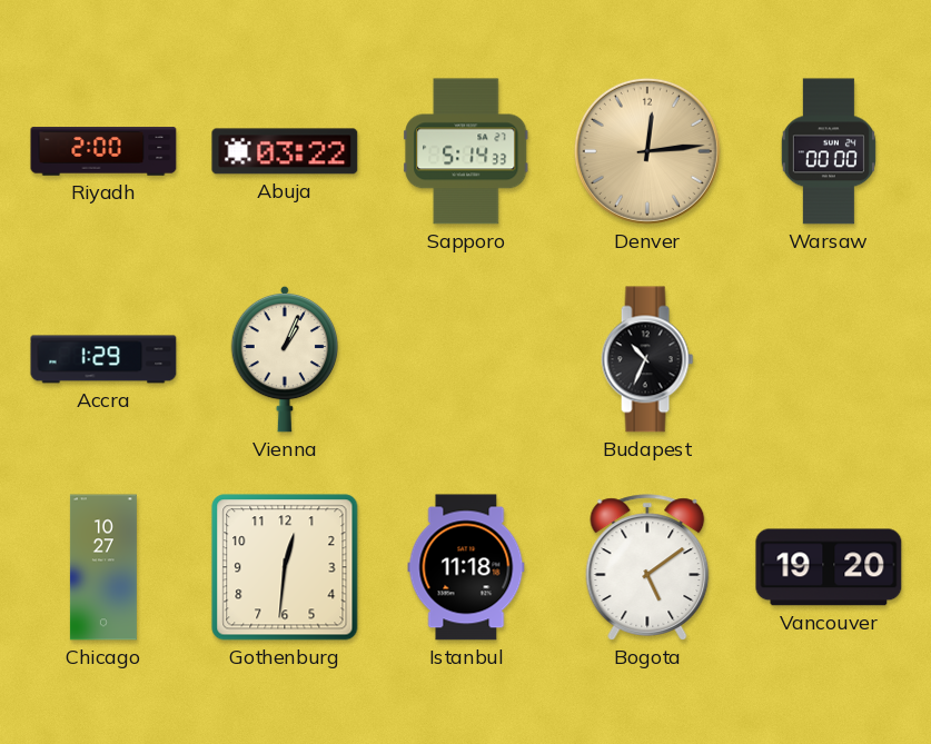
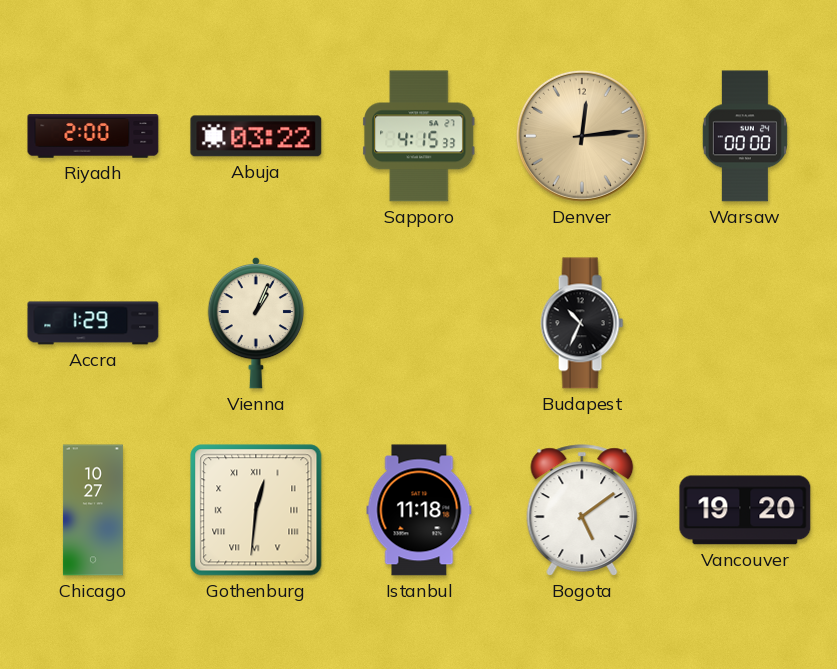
Sapporo: 5:14 -> 4:15 (419, 136)
Gothenburg numerals: Arabic -> Roman (256, 510)
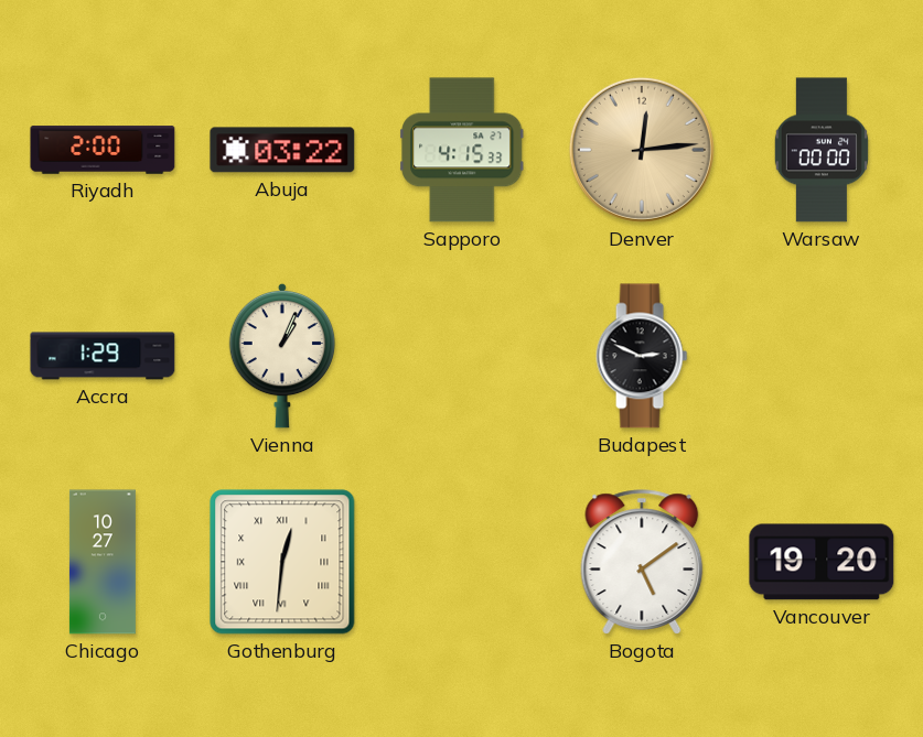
Budapest: 10:34 -> 2:49 (642, 356)
Istanbul: 11:18 -> none (419, 510)
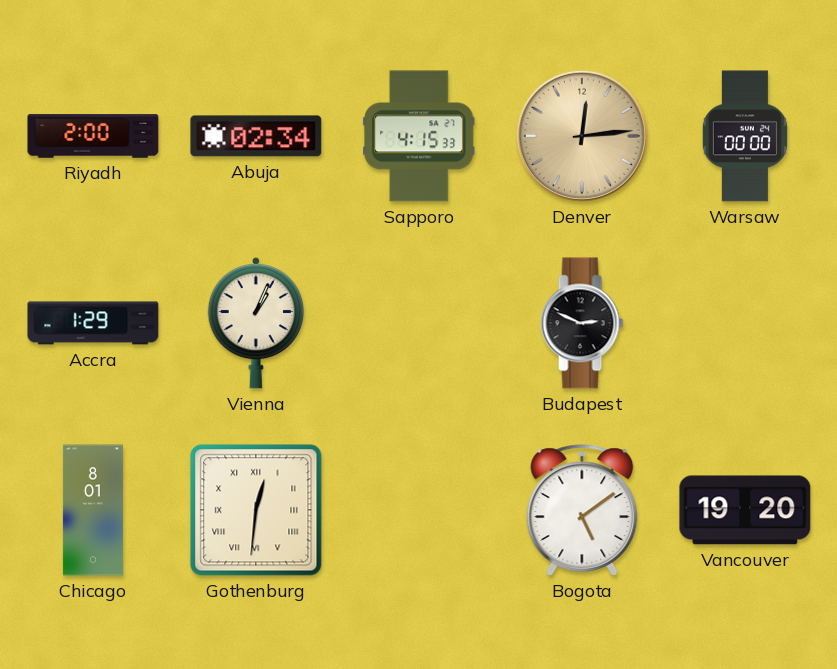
Abuja: 03:22 -> 02:34 (256, 136)
Chicago: 10:27 -> 8:01 (93, 510)
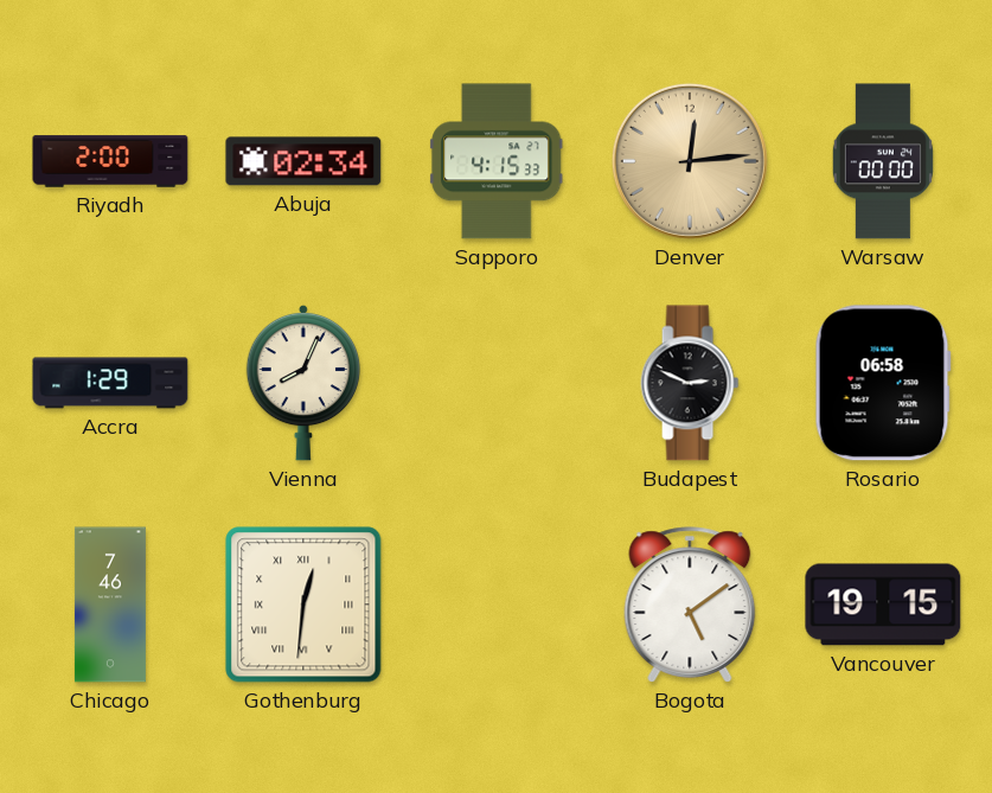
Vienna: 1:04 -> 8:04 (302, 383)
Rosario: none -> 06:58 (883, 383)
Chicago: 8:01 -> 7:46 (110, 605)
Vancouver: 19:20 -> 19:15 (883, 605)
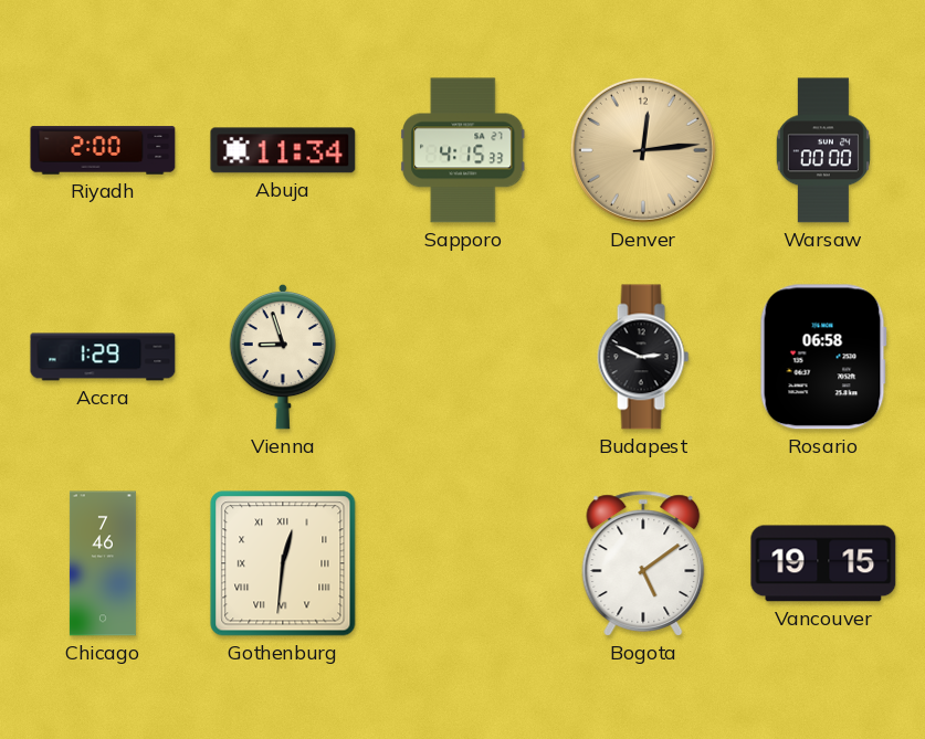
Abuja: 02:34 -> 11:34 (283, 150)
Vienna: 8:04 -> 8:57 (282, 357)
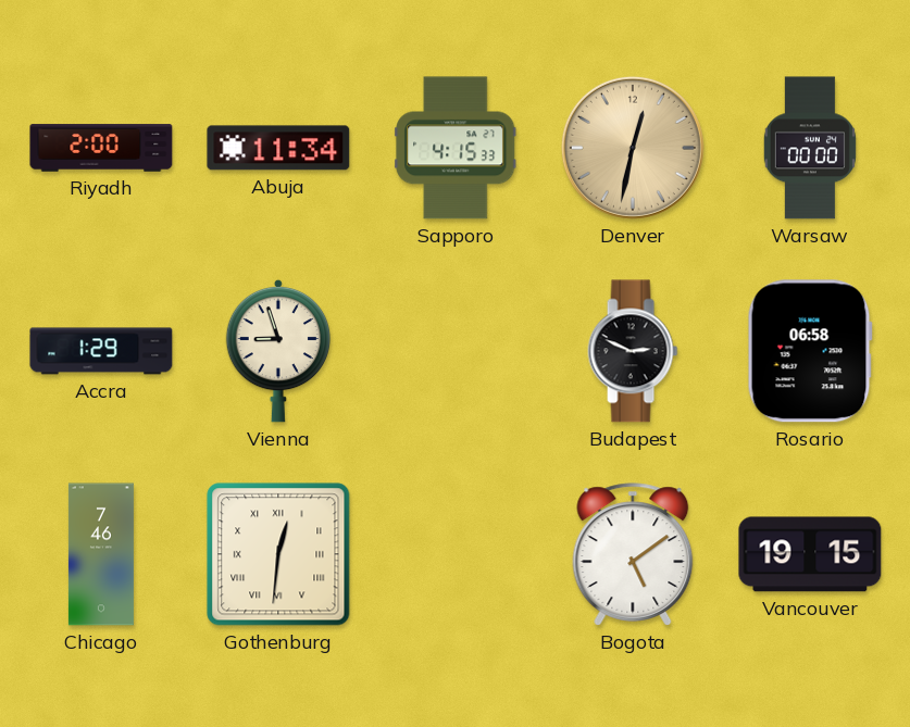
Denver: 12:14 -> 12:32 (633, 148)
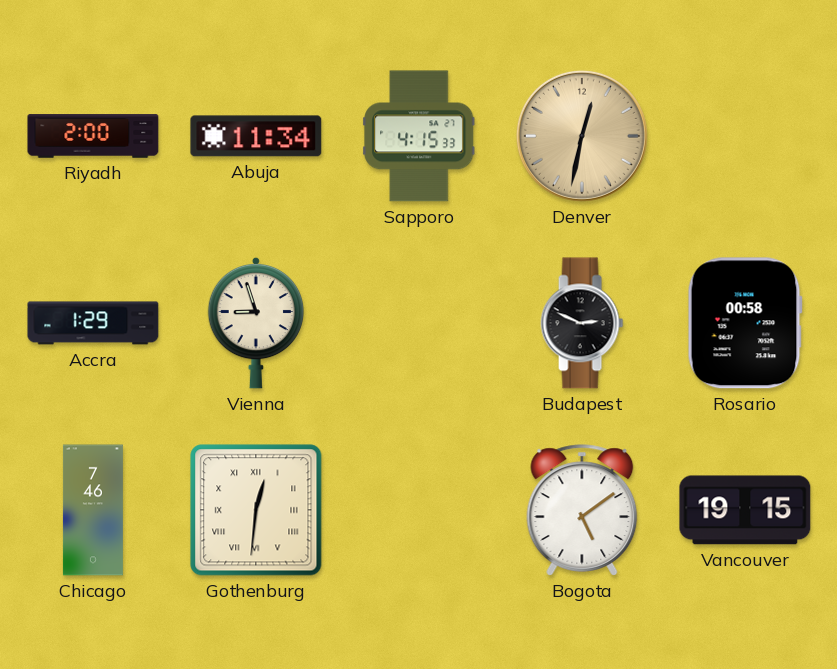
Warsaw: 00:00 -> none (810, 148)
Rosario: 06:58 -> 00:58 (745, 323)
